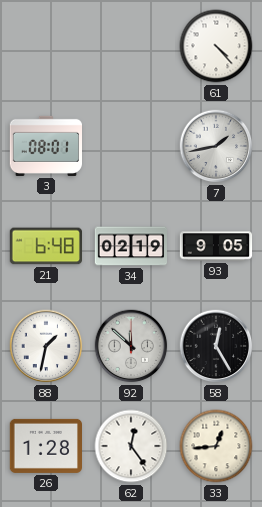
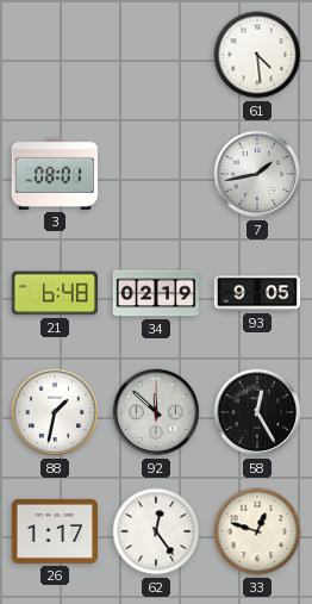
61: 4:23 -> 4:29 (257, 55)
26: 1:28 -> 1:17 (54, 531)
33: 12:44 -> 12:48 (257, 531)
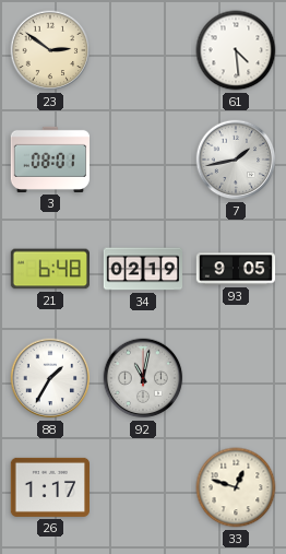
23: none -> 2:51 (50, 50)
88: 1:32 -> 1:35 (50, 378)
92: 11:52 -> 11:02 (143, 378)
58: 12:25 -> none (257, 412)
62: 12:24 -> none (156, 531)
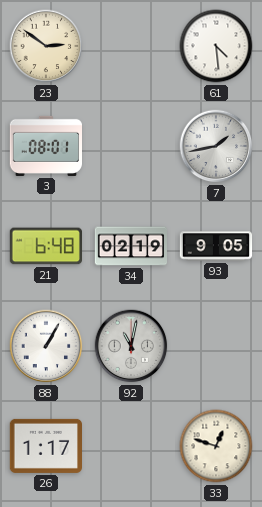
88: 1:35 -> 1:05 (46, 346)
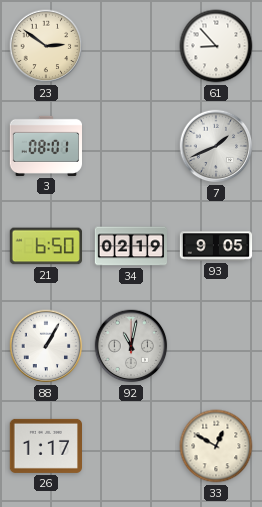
61: 4:29 -> 8:53 (216, 46)
7: 1:43 -> 1:41 (216, 146)
21: 6:48 -> 6:50 (45, 246)
33: 12:48 -> 12:50 (216, 446)
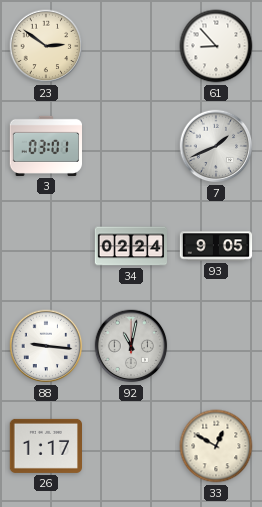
3: 08:01 -> 03:01 (45, 146)
21: 6:50 -> none (45, 246)
34: 02:19 -> 02:24 (131, 246)
88: 1:05 -> 9:16 (46, 346)
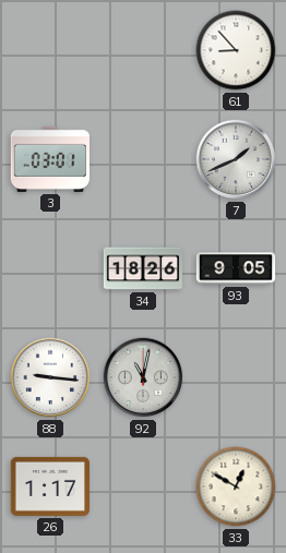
23: 2:51 -> none (46, 46)
34: 02:24 -> 18:26 (143, 268)
